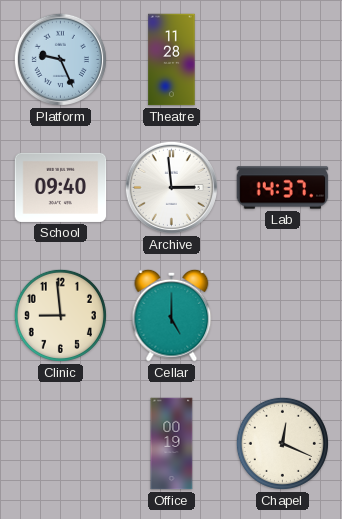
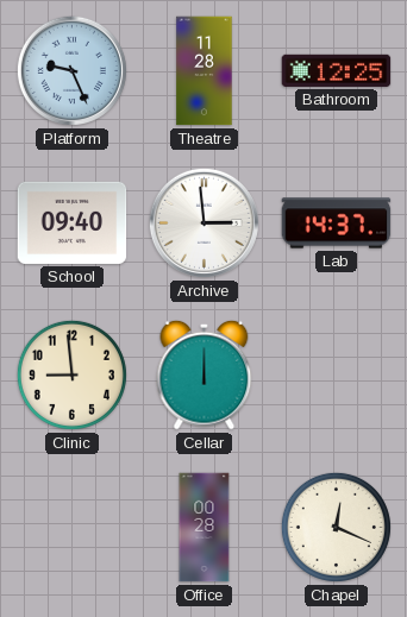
Bathroom: none -> 12:25 (337, 70)
Cellar: 5:00 -> 12:00 (205, 374)
Office: 00:19 -> 00:28 (205, 528)
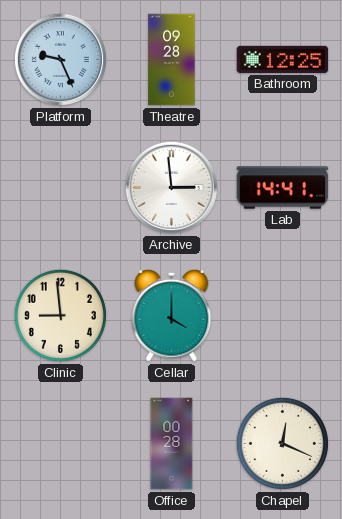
Theatre: 11:28 -> 09:28 (172, 60)
School: 09:40 -> none (73, 222)
Lab: 14:37 -> 14:41 (283, 188)
Cellar: 12:00 -> 4:00 (172, 315)
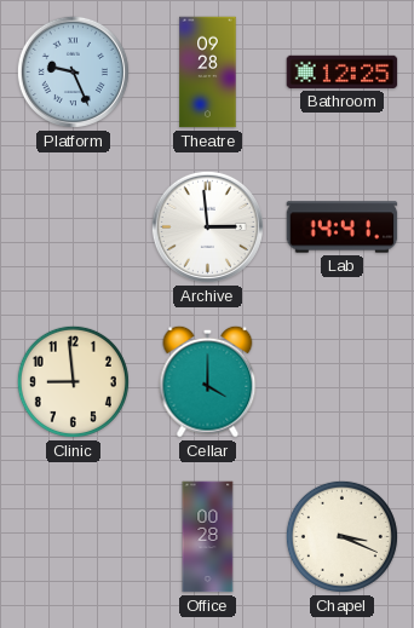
Chapel: 12:19 -> 3:19 (341, 536)
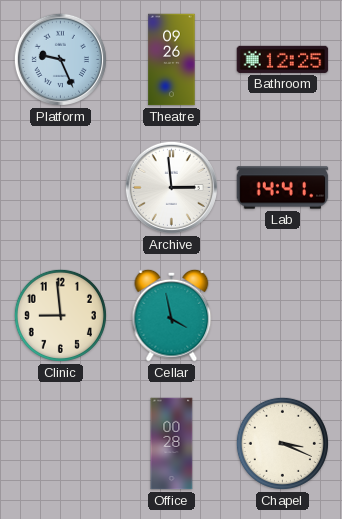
Theatre: 09:28 -> 09:26 (172, 60)
Cellar: 4:00 -> 3:58 (172, 315)
